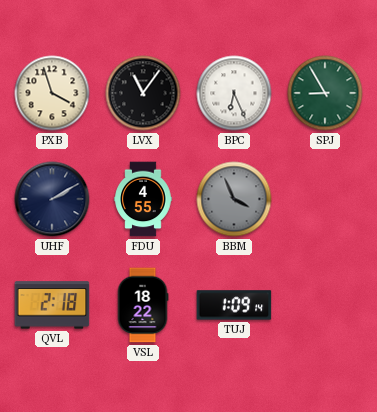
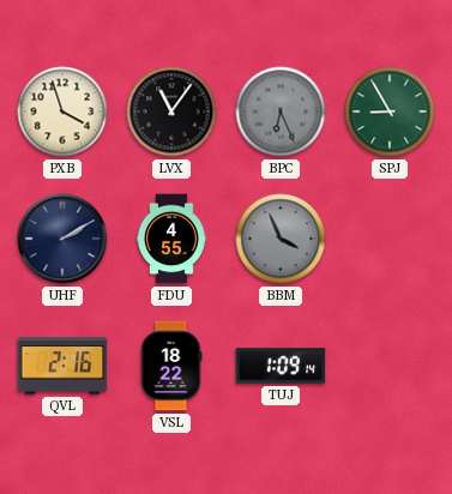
BPC dial: white -> grey (281, 112)
QVL: 2:18 -> 2:16 (62, 366)
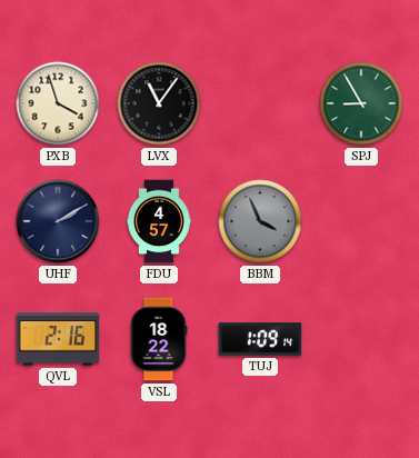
BPC: 6:26 -> none (281, 112)
FDU: 4:55 -> 4:57 (159, 221)
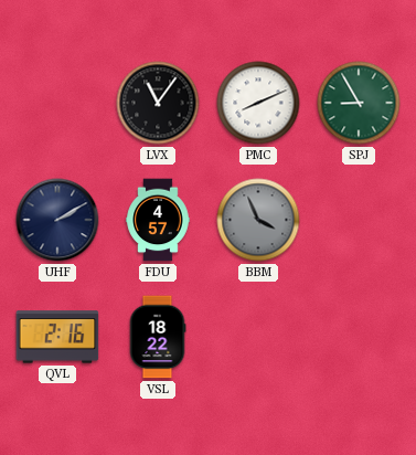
PXB: 3:57 -> none (58, 103)
PMC: none -> 8:11 (258, 103)
TUJ: 1:09 -> none (260, 339)
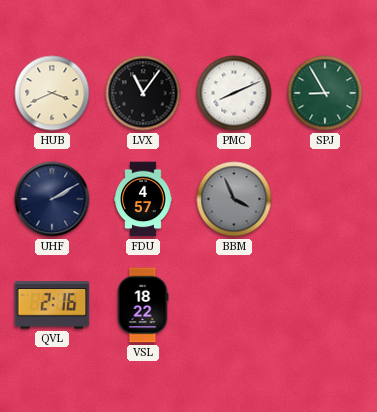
HUB: none -> 3:41 (52, 93)
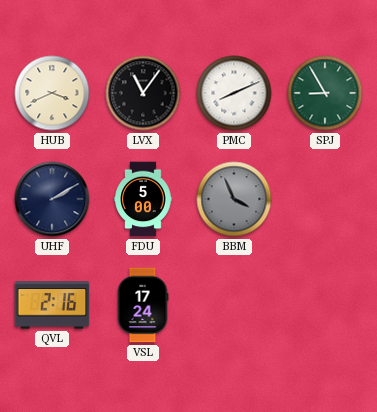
FDU: 4:57 -> 5:00 (143, 199)
VSL: 18:22 -> 17:24 (143, 305)
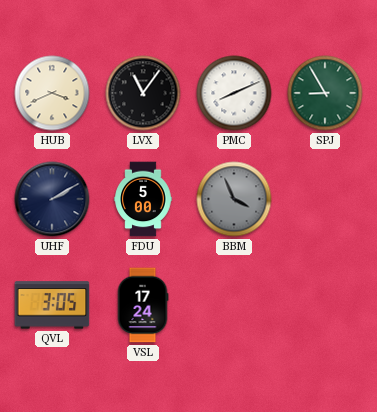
QVL: 2:16 -> 3:05 (52, 305)
